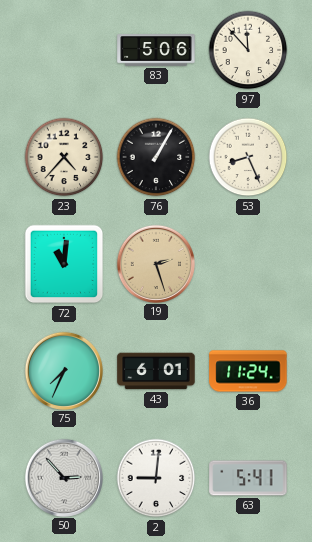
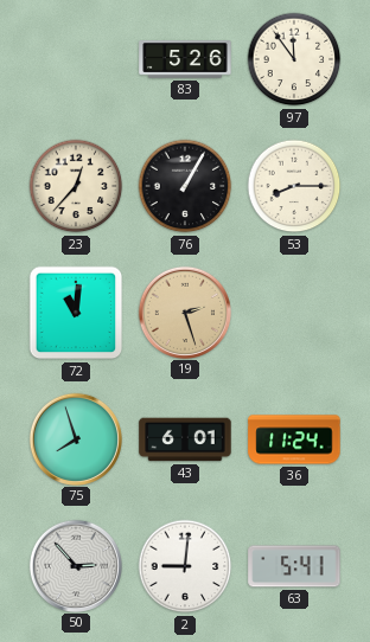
83: 5:06 -> 5:26 (185, 59)
97: 11:53 -> 11:54 (294, 59)
23: 4:37 -> 12:37 (76, 186)
53: 8:26 -> 8:15 (294, 186)
75: 7:34 -> 7:57 (75, 438)
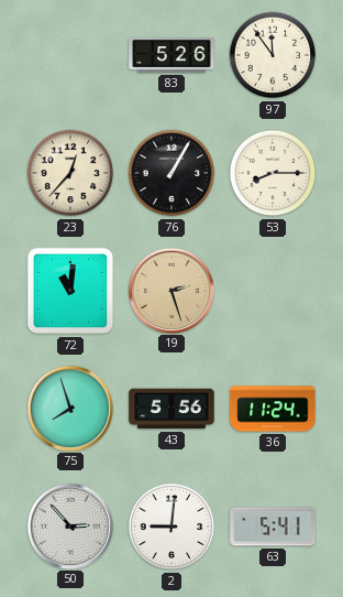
43: 6:01 -> 5:56 (171, 409)
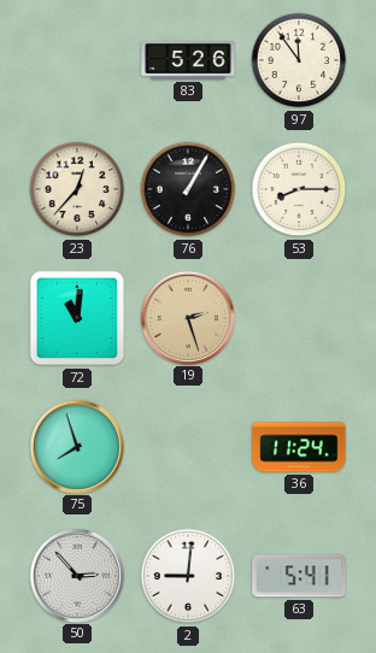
43: 5:56 -> none (171, 409)
